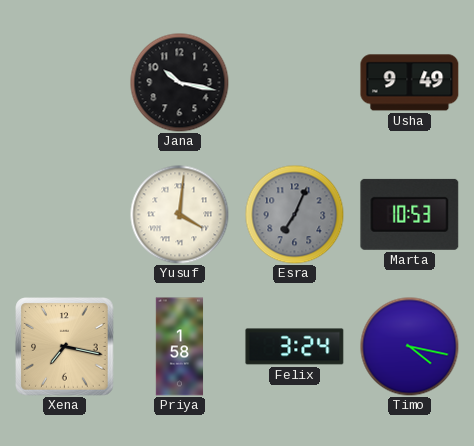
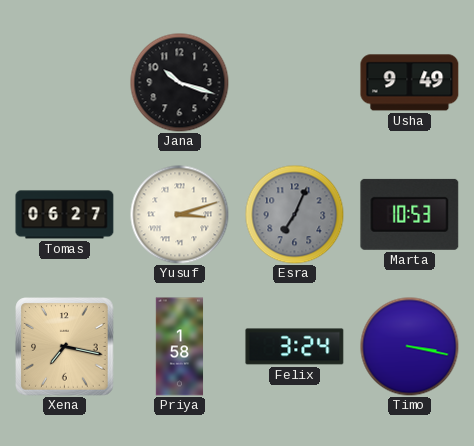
Jana: 10:17 -> 10:18 (180, 83)
Tomas: none -> 06:27 (65, 215)
Yusuf: 4:01 -> 3:12 (180, 215)
Timo: 4:17 -> 3:17 (410, 347)
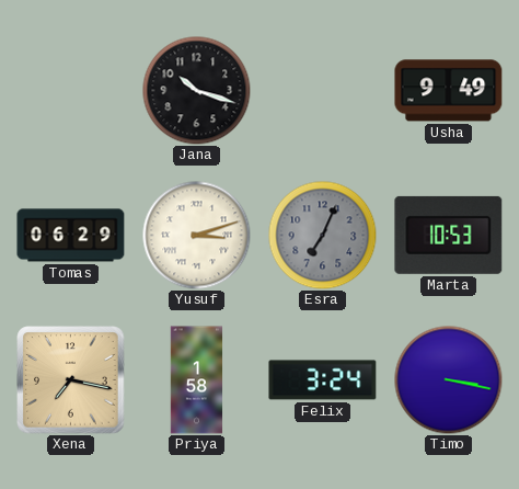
Tomas: 06:27 -> 06:29 (71, 236)
